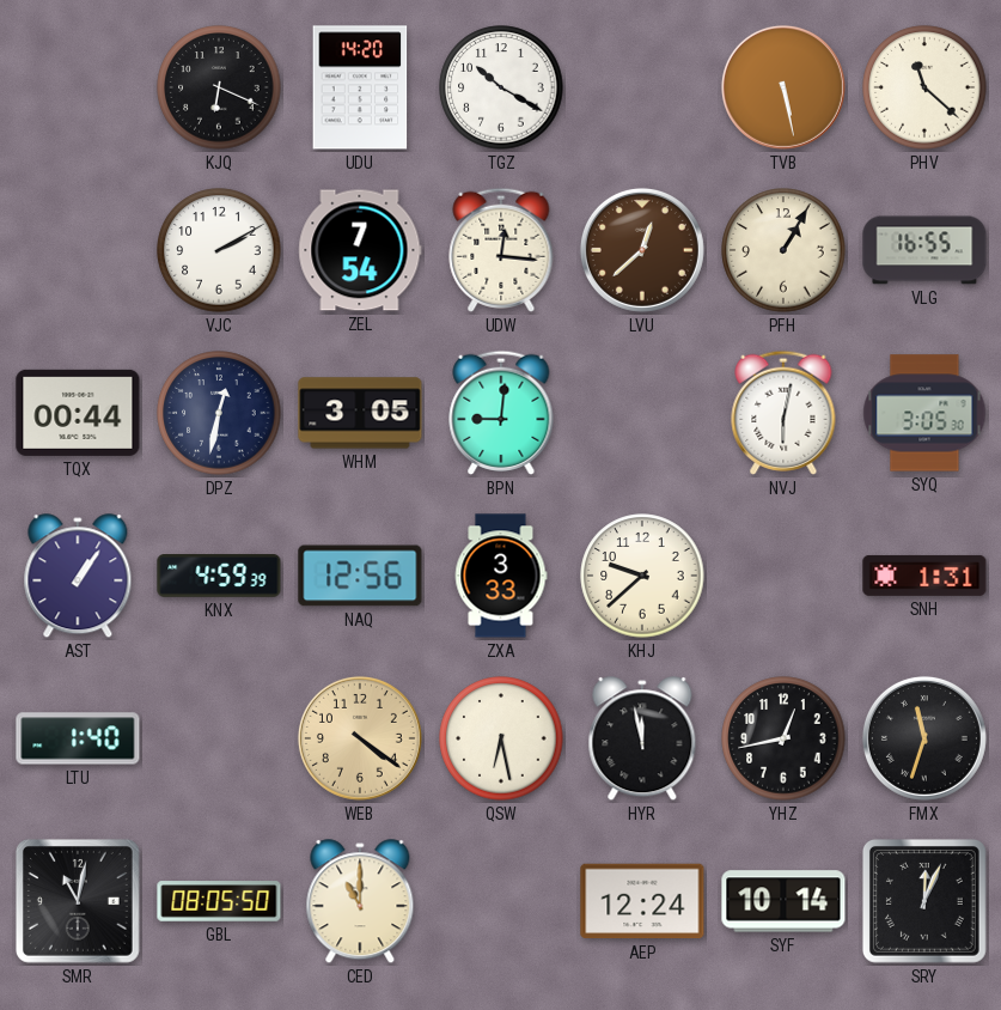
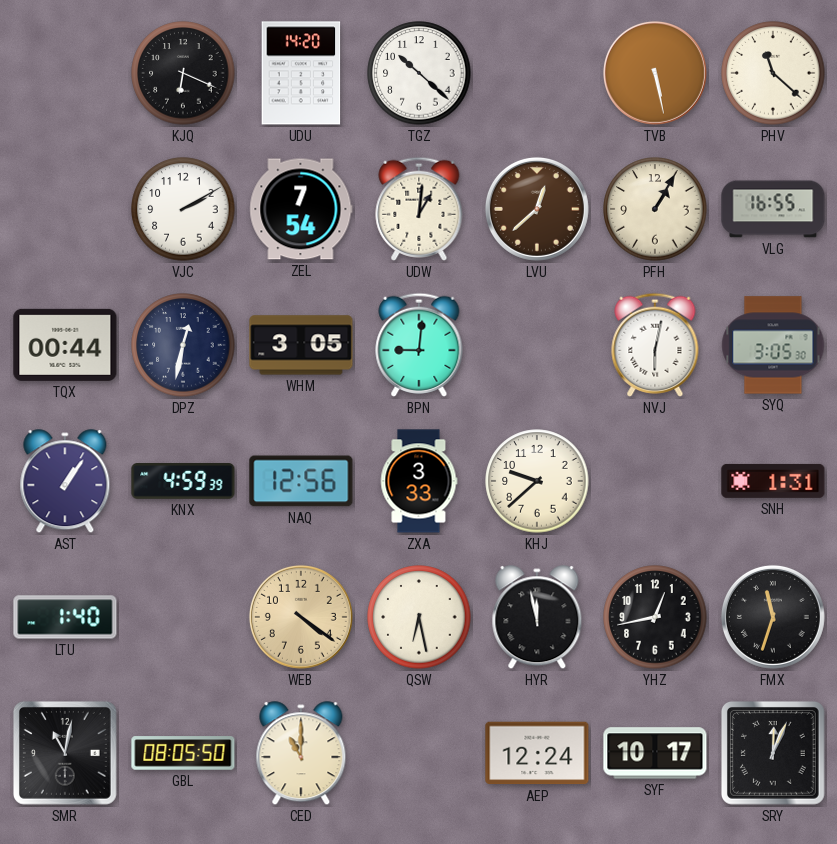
TGZ: 10:20 -> 10:22 (419, 73)
UDW: 12:16 -> 1:01 (419, 209)
SYF: 10:14 -> 10:17 (655, 753)
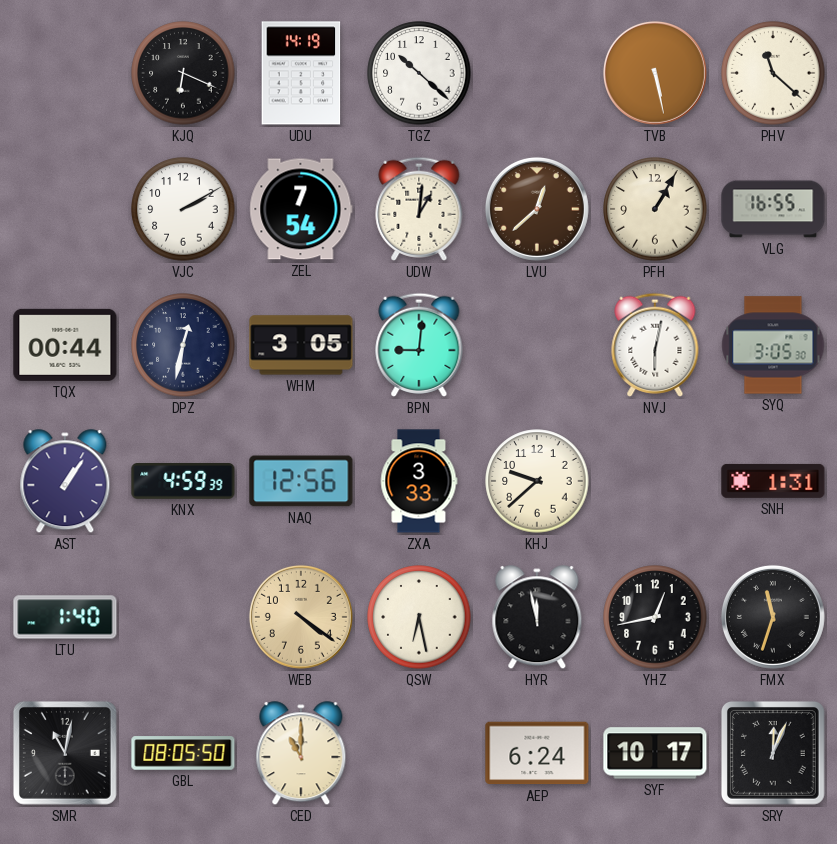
UDU: 14:20 -> 14:19 (301, 73)
AEP: 12:24 -> 6:24 (537, 753)
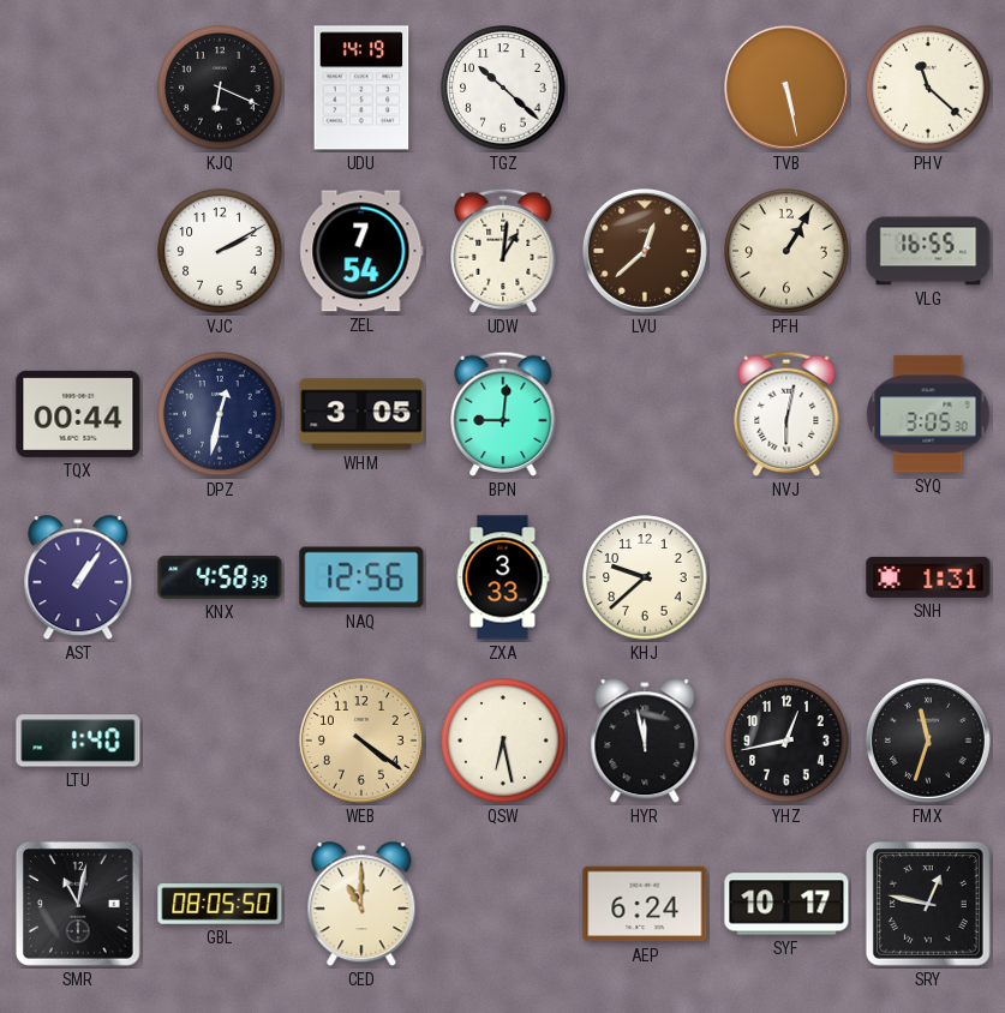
KNX: 4:59 -> 4:58 (220, 579)
SRY: 12:04 -> 12:47 (928, 904)
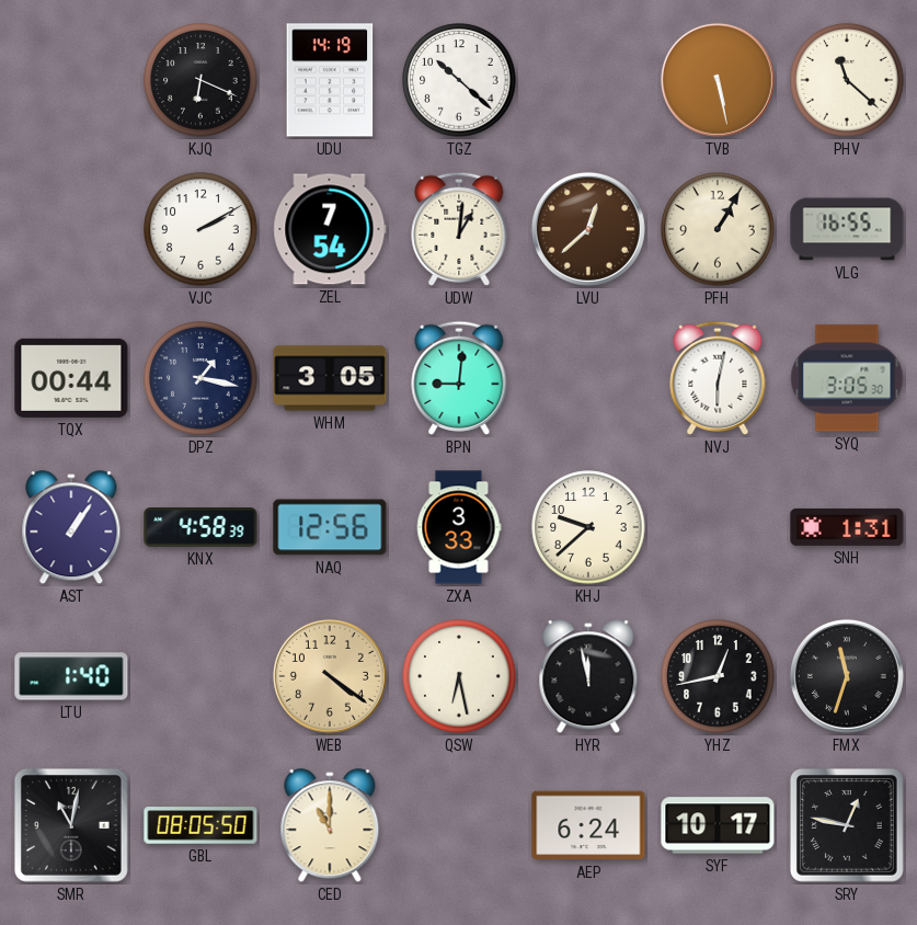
DPZ: 12:32 -> 1:17 (200, 378)
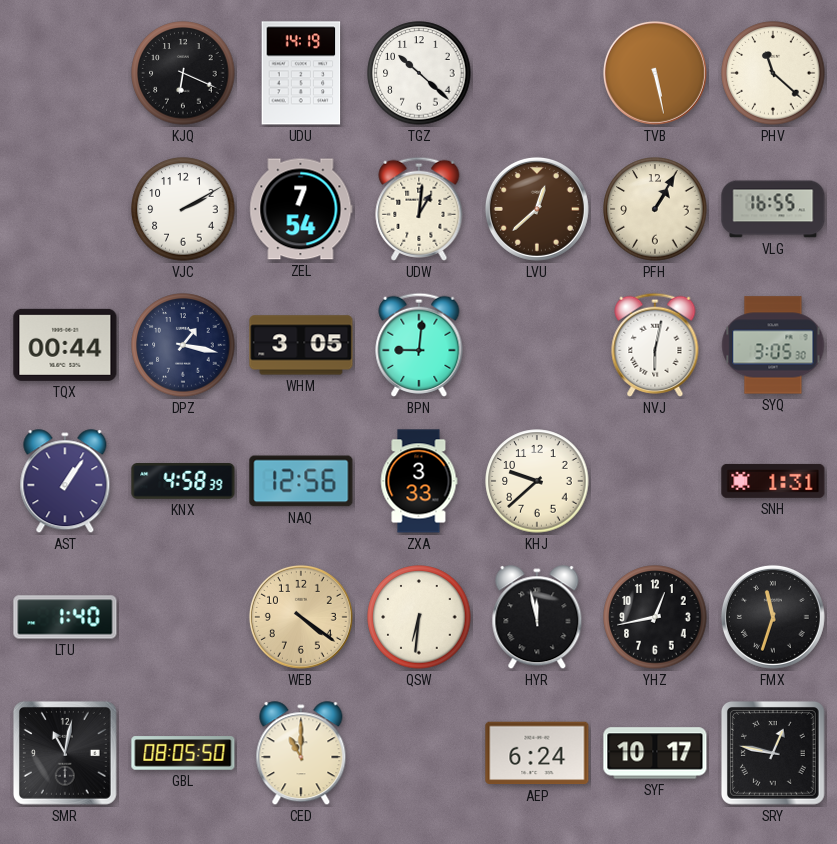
QSW: 6:28 -> 6:31 (419, 617)
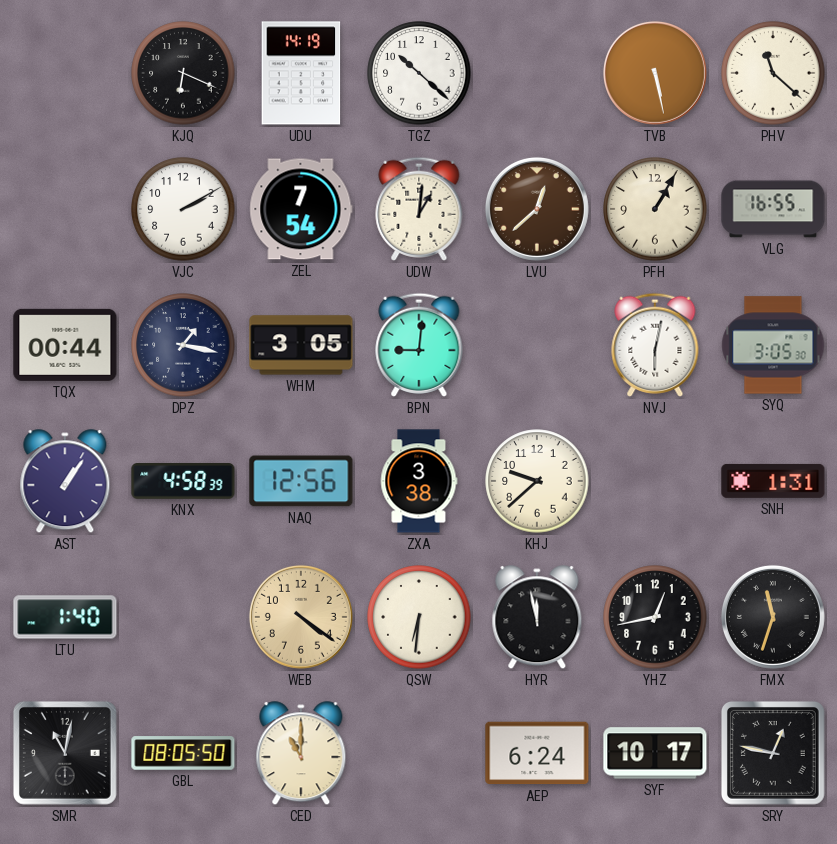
ZXA: 3:33 -> 3:38 (419, 481)
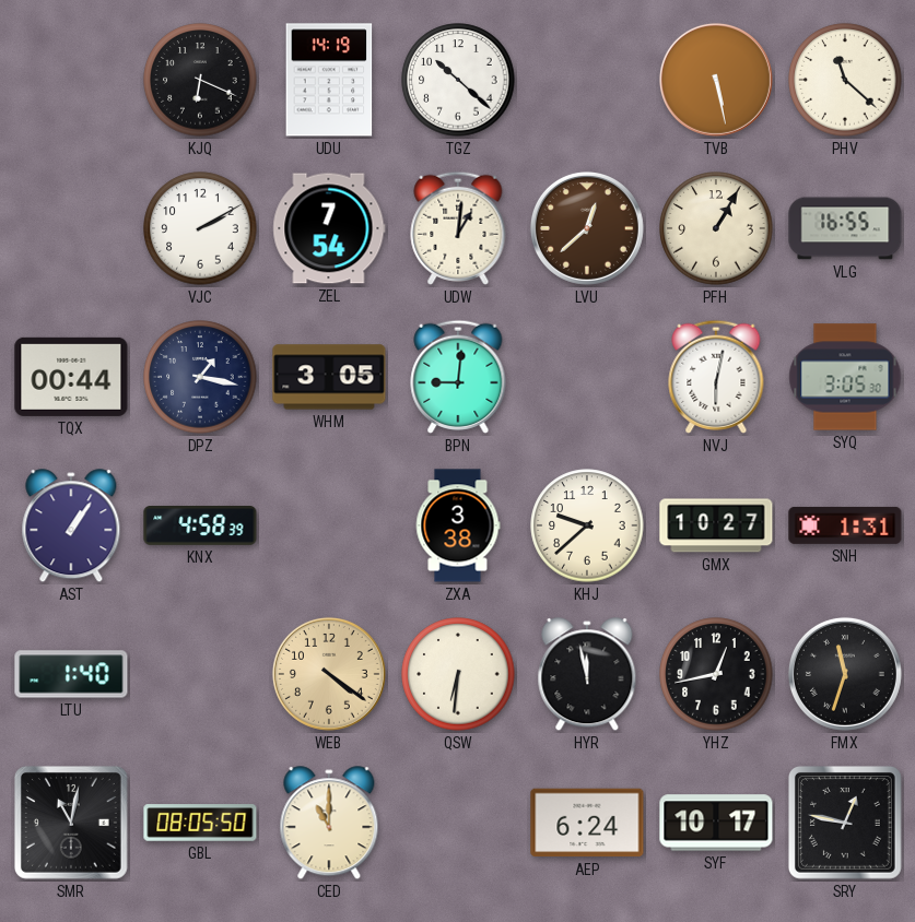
NAQ: 12:56 -> none (301, 481)
GMX: none -> 10:27 (716, 525)
